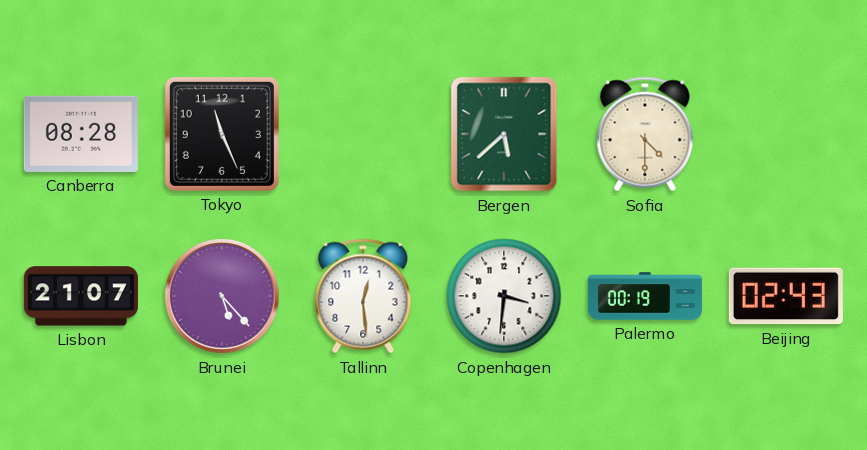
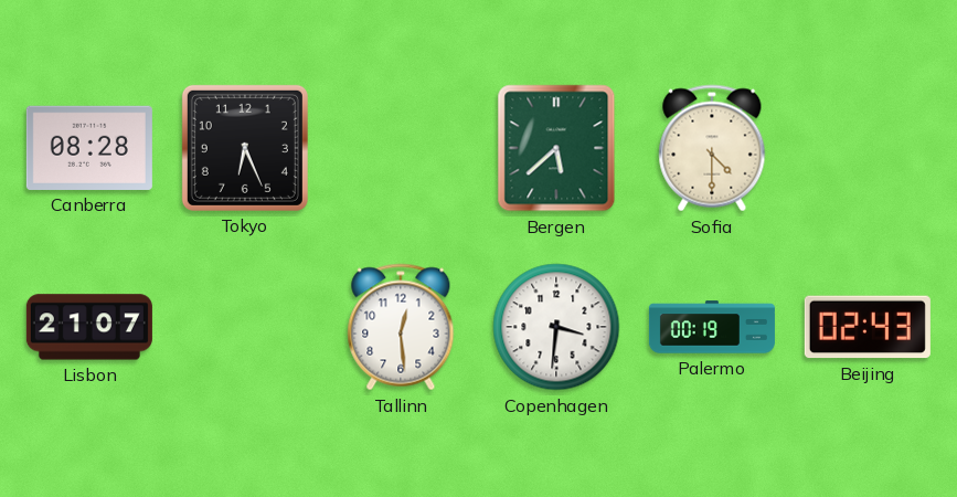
Tokyo: 11:26 -> 6:26 (245, 148)
Brunei: 5:23 -> none (222, 296)
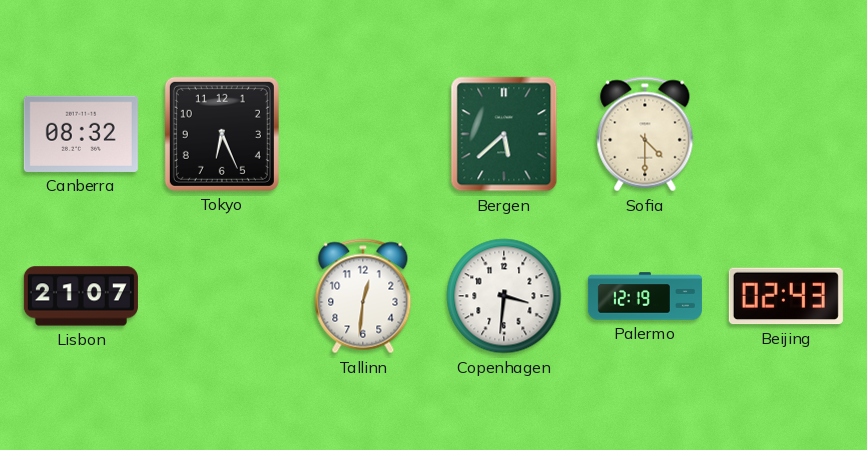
Canberra: 08:28 -> 08:32 (81, 134)
Tallinn: 12:29 -> 12:31 (363, 296)
Palermo: 00:19 -> 12:19 (645, 296)
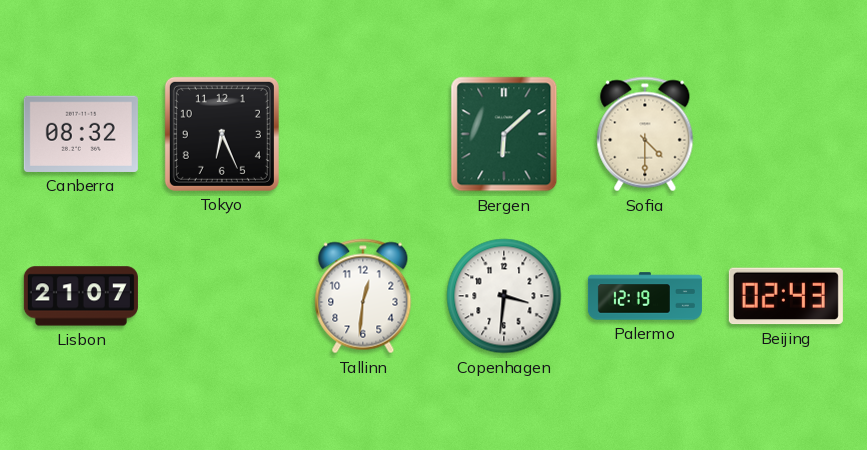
Bergen: 5:38 -> 6:08 (504, 134)
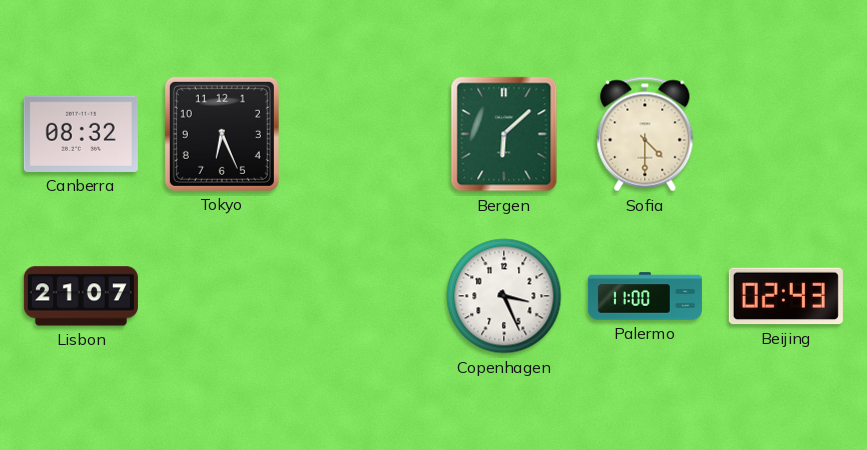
Tallinn: 12:31 -> none (363, 296)
Copenhagen: 3:31 -> 3:26 (504, 296)
Palermo: 12:19 -> 11:00 (645, 296)
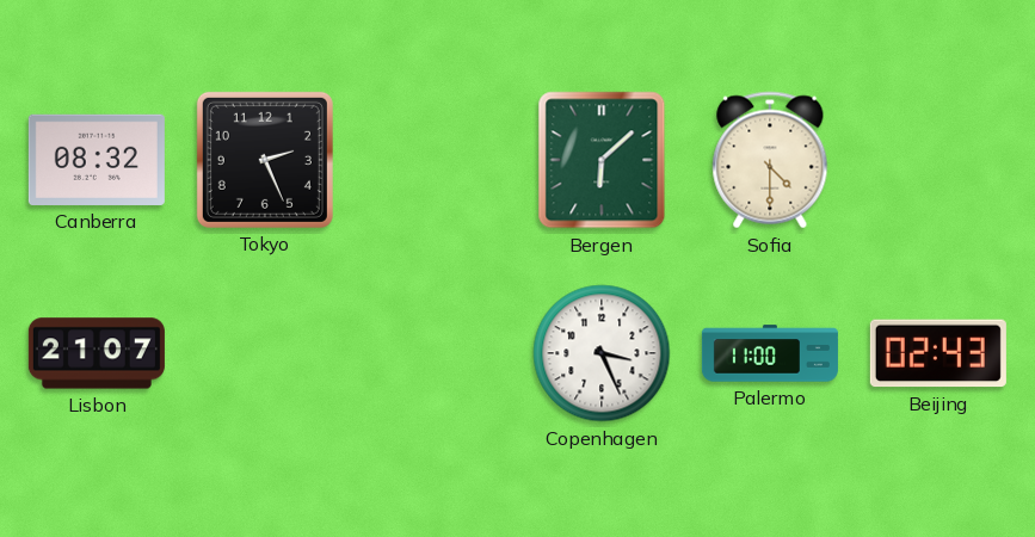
Tokyo: 6:26 -> 2:26 (265, 160)
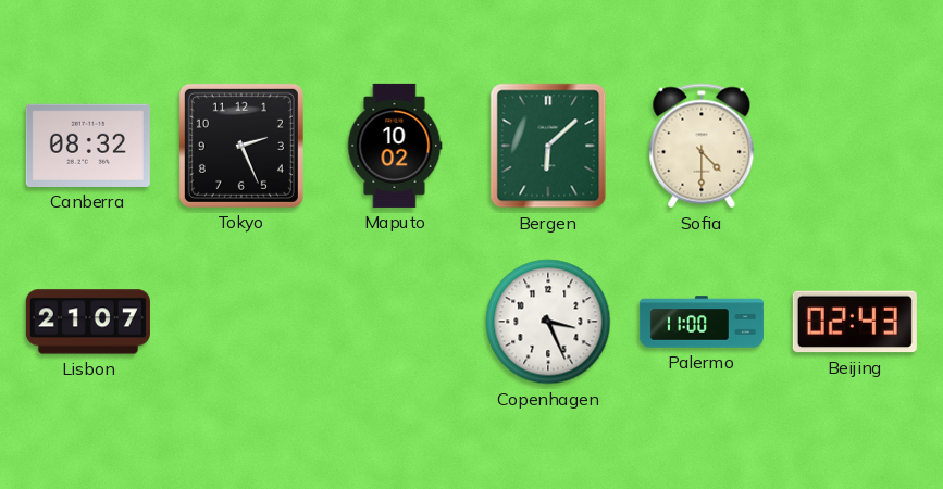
Maputo: none -> 10:02 (395, 146)
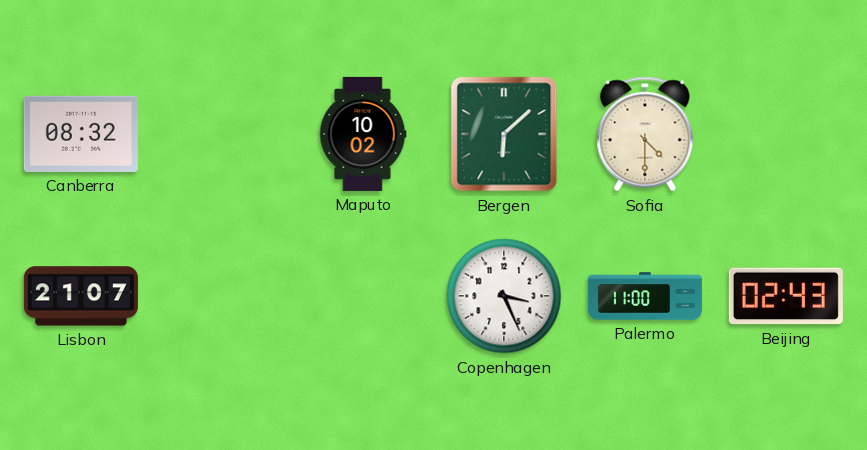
Tokyo: 2:26 -> none (241, 146)
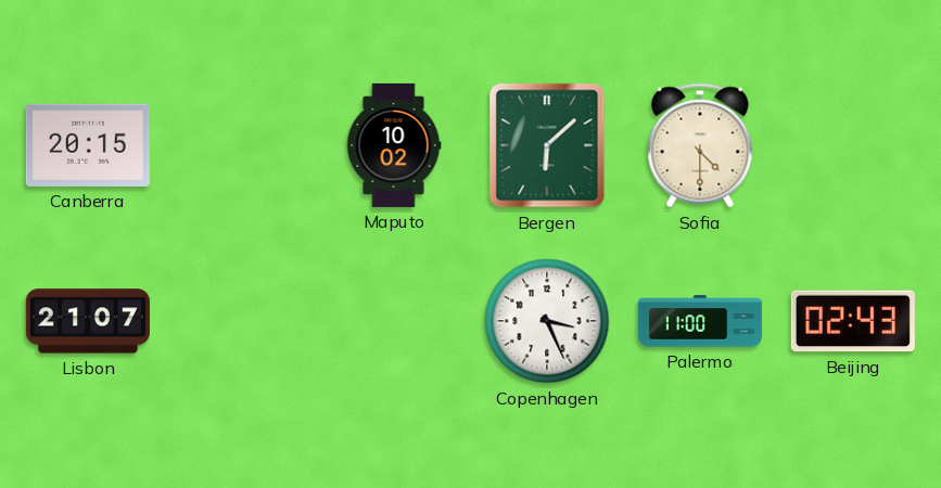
Canberra: 08:32 -> 20:15 (88, 145)
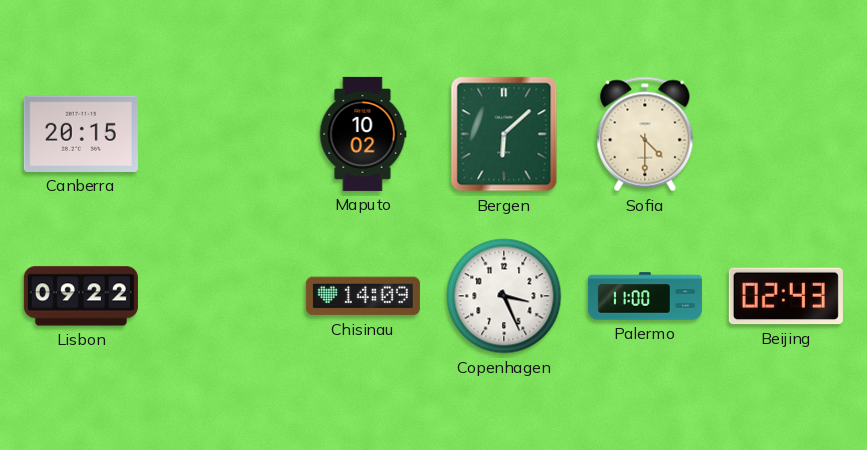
Lisbon: 21:07 -> 09:22 (81, 296)
Chisinau: none -> 14:09 (363, 296)
